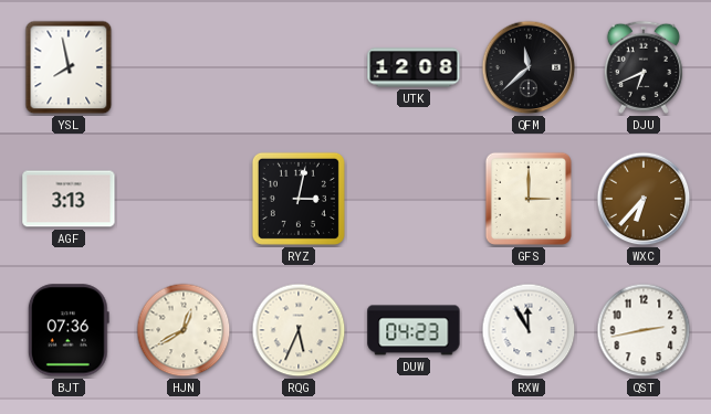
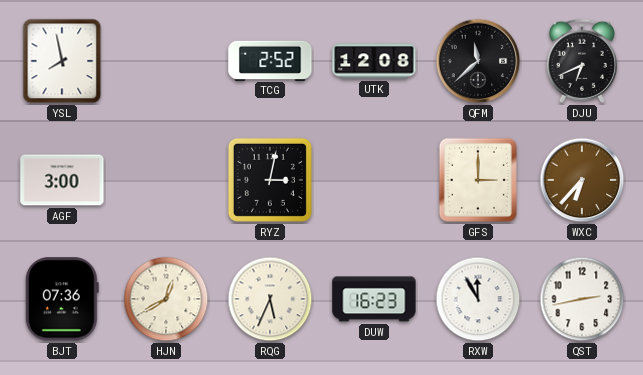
TCG: none -> 2:52 (270, 60)
AGF: 3:13 -> 3:00 (62, 180)
DUW: 04:23 -> 16:23 (374, 299)
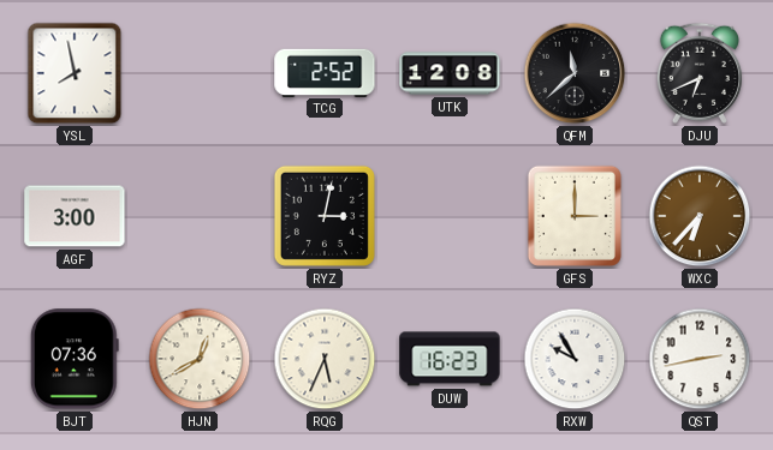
RXW: 11:55 -> 9:55 (575, 359)
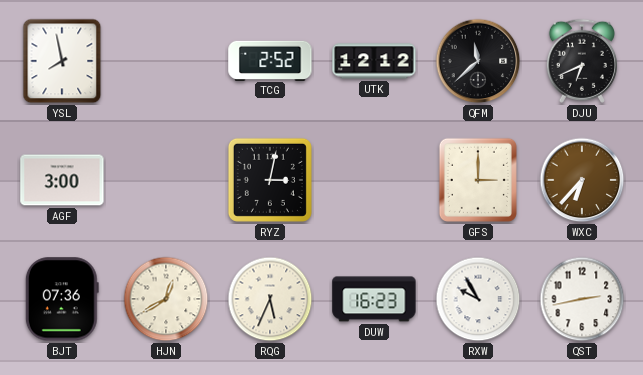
UTK: 12:08 -> 12:12 (374, 61)
